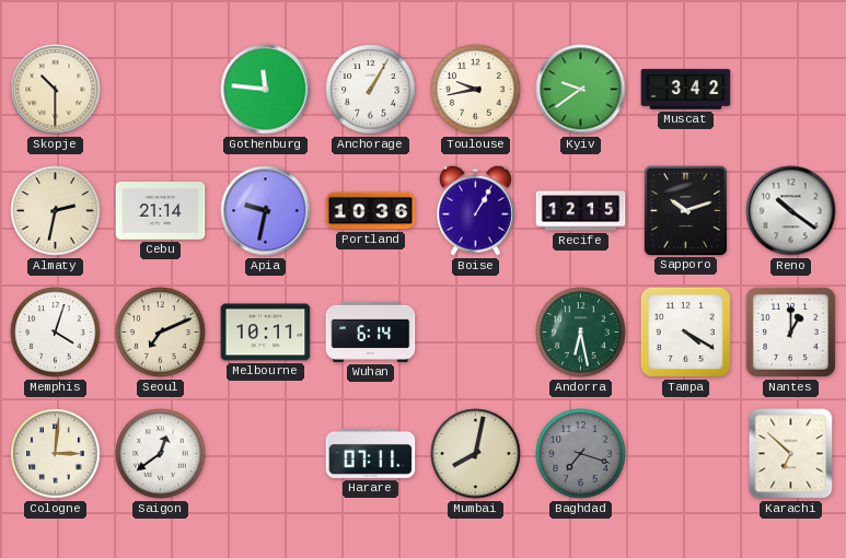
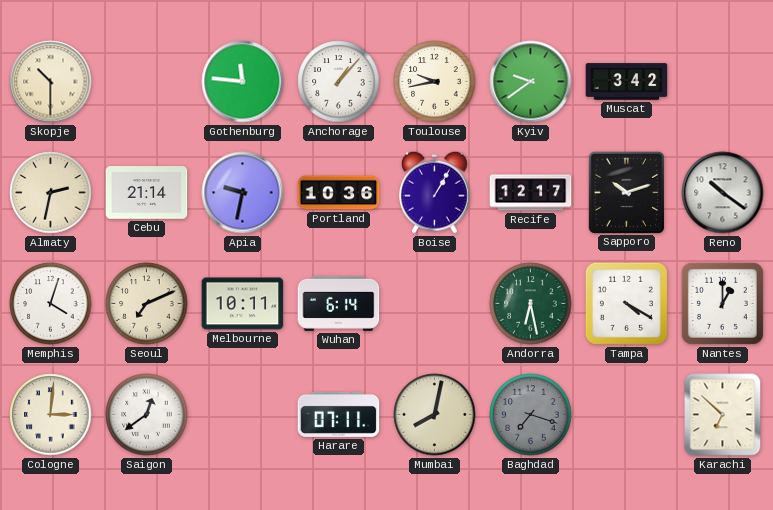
Anchorage: 1:05 -> 1:07 (339, 82)
Recife: 12:15 -> 12:17 (531, 193)
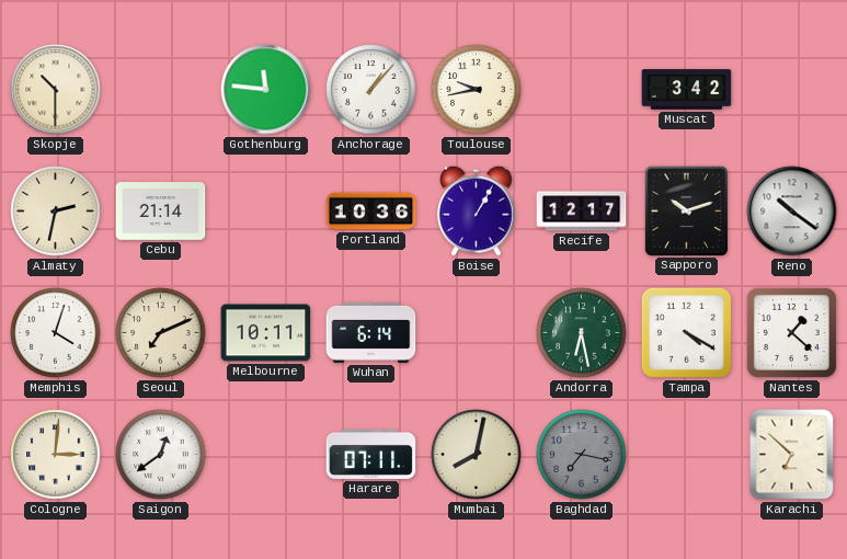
Kyiv: 9:39 -> none (531, 82)
Apia: 9:32 -> none (243, 193)
Nantes: 1:00 -> 1:22 (791, 332)
Baghdad: 7:18 -> 7:17 (582, 455)
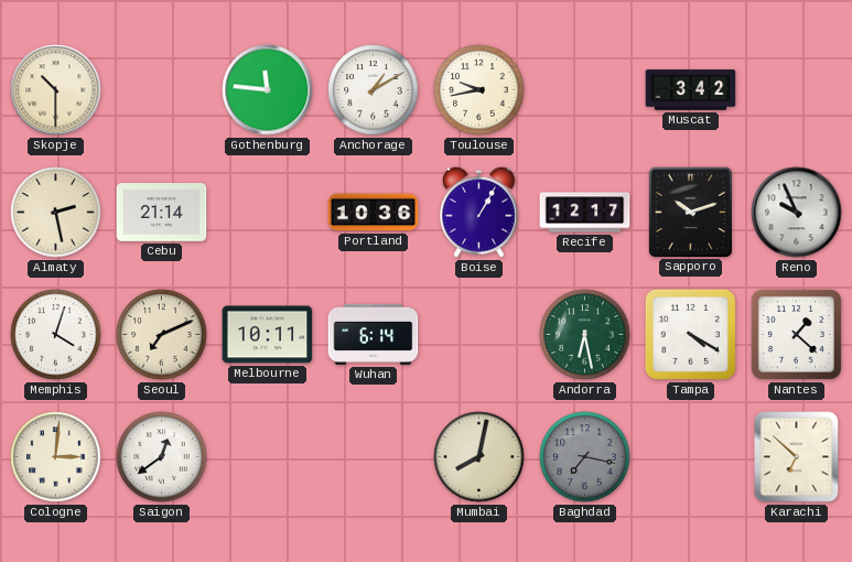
Anchorage: 1:07 -> 1:10 (374, 90)
Almaty: 2:32 -> 2:28 (56, 213)
Reno: 10:21 -> 9:56 (797, 213)
Harare: 07:11 -> none (371, 454)
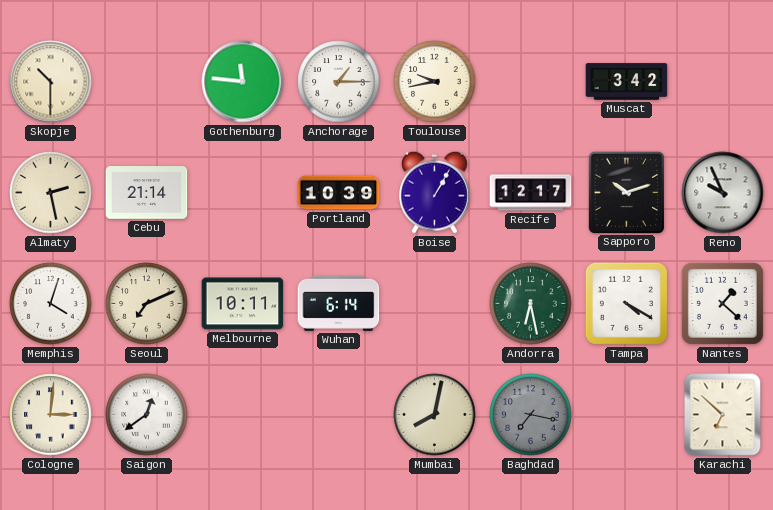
Anchorage: 1:10 -> 1:15 (339, 82)
Portland: 10:36 -> 10:39 (339, 193)
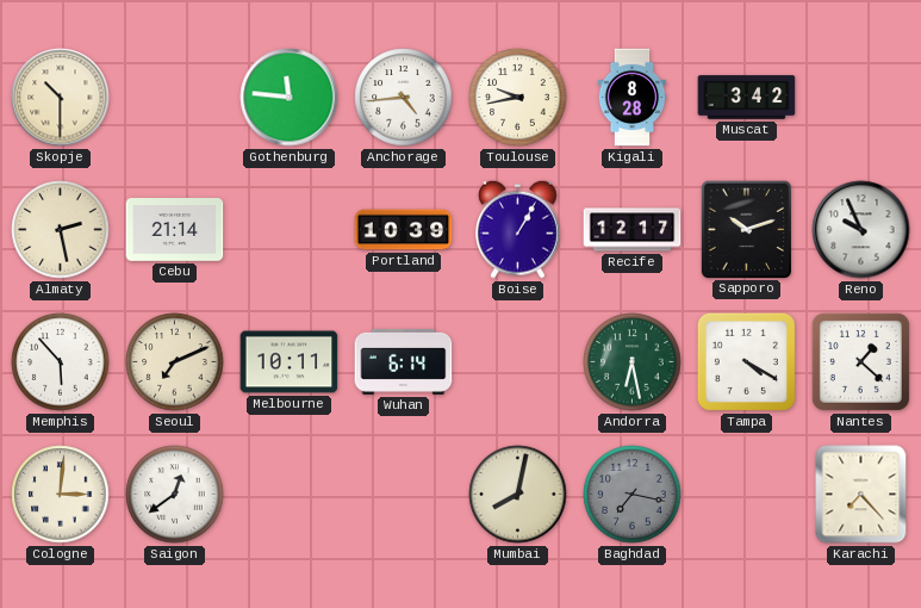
Anchorage: 1:15 -> 4:44 (404, 98)
Kigali: none -> 8:28 (633, 98)
Memphis: 4:03 -> 5:53 (61, 362)
Karachi: 6:52 -> 7:23 (861, 495)
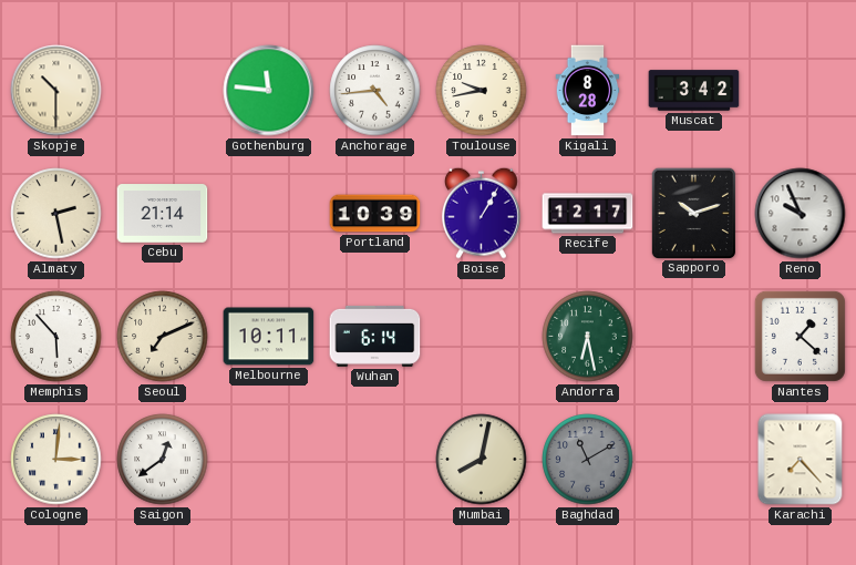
Tampa: 4:20 -> none (746, 361)
Baghdad: 7:17 -> 11:10 (588, 460)
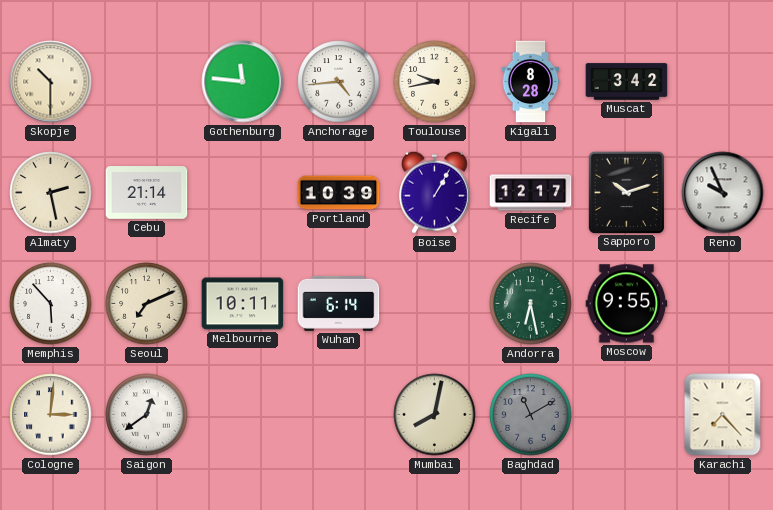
Moscow: none -> 9:55 (627, 304)
Nantes: 1:22 -> none (800, 336)
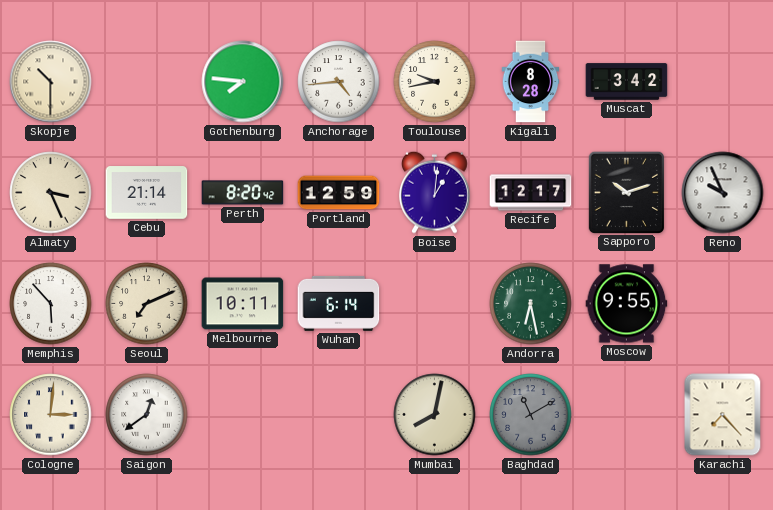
Gothenburg: 11:46 -> 7:46 (243, 82)
Almaty: 2:28 -> 3:26 (51, 193)
Perth: none -> 8:20 (243, 193)
Portland: 10:39 -> 12:59 (339, 193)
Boise: 1:05 -> 1:01 (435, 192)
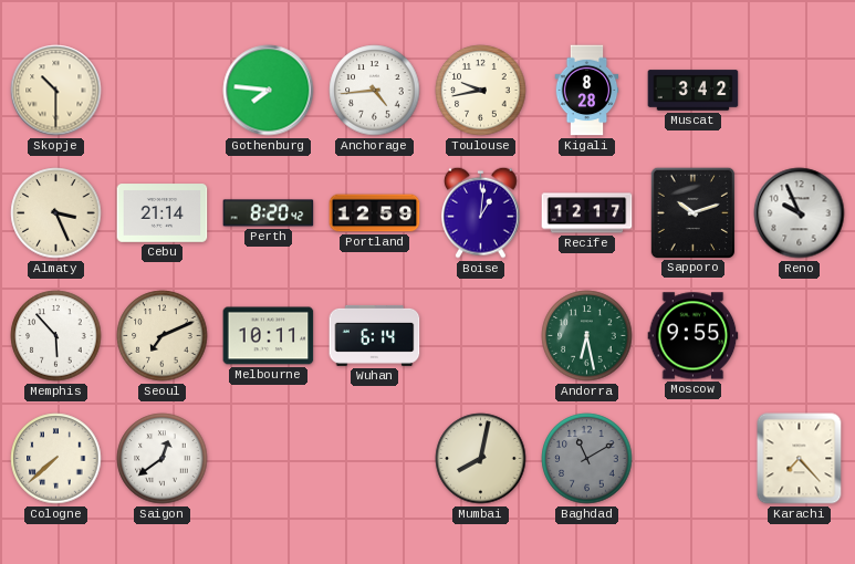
Cologne: 3:01 -> 7:38 (56, 459)
